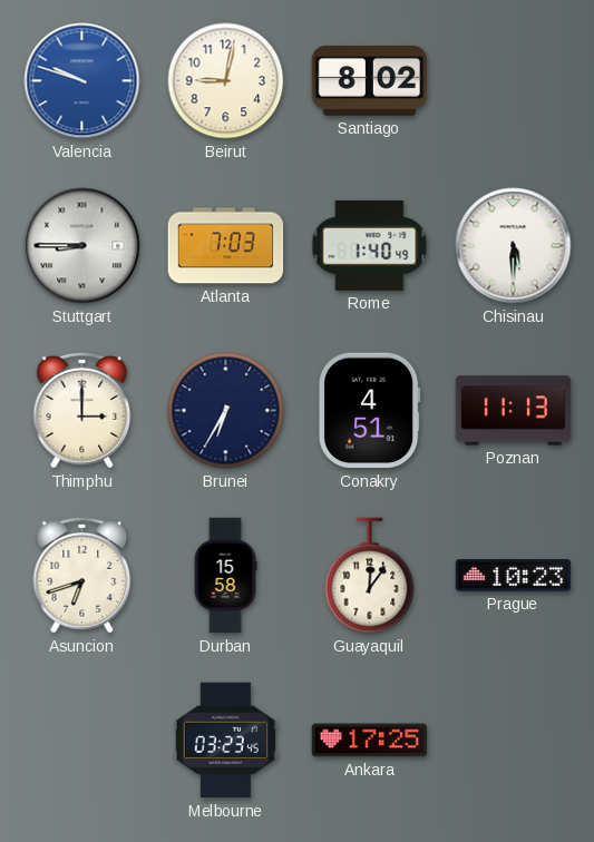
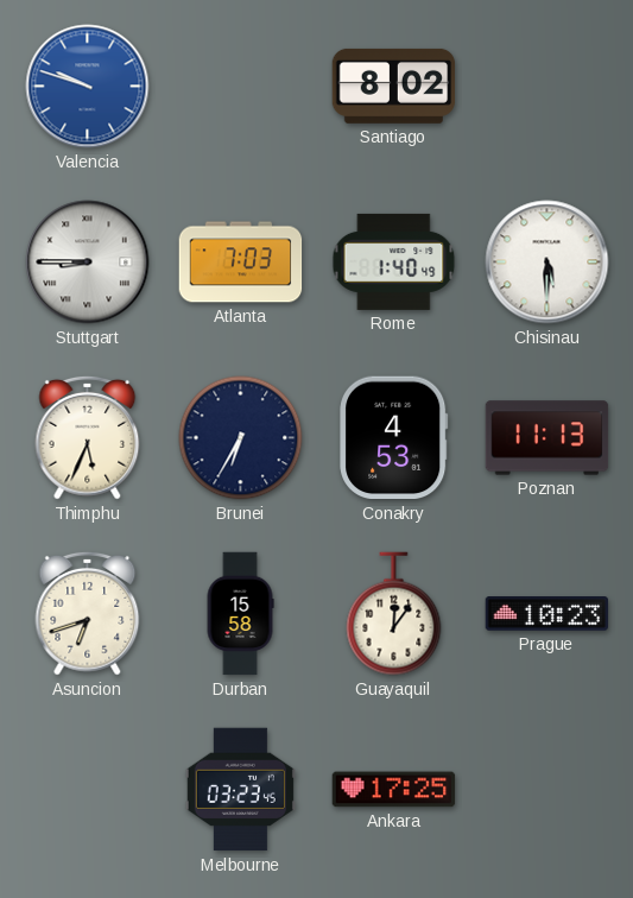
Beirut: 9:02 -> none (226, 81)
Thimphu: 3:00 -> 5:34 (88, 437)
Conakry: 4:51 -> 4:53 (394, 438)
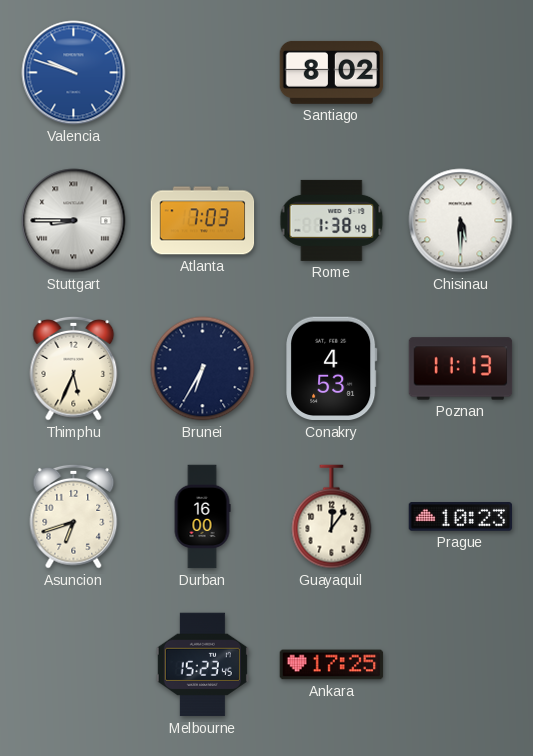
Rome: 1:40 -> 1:38 (332, 220)
Durban: 15:58 -> 16:00 (202, 517)
Melbourne: 03:23 -> 15:23 (202, 665)
